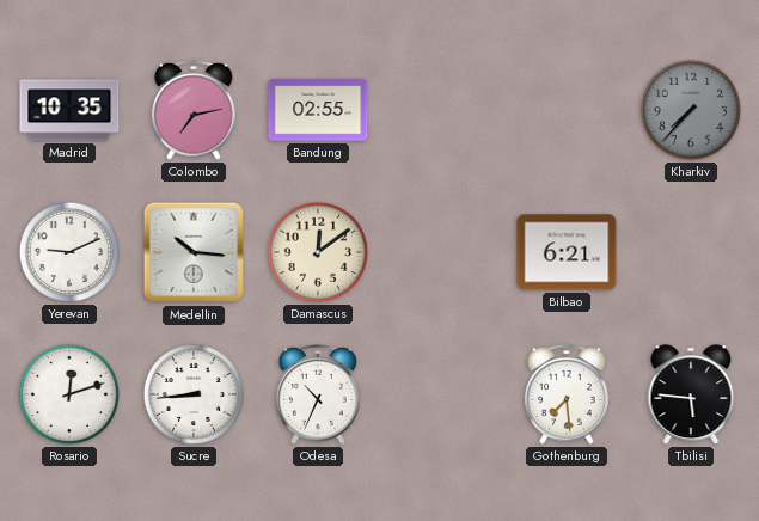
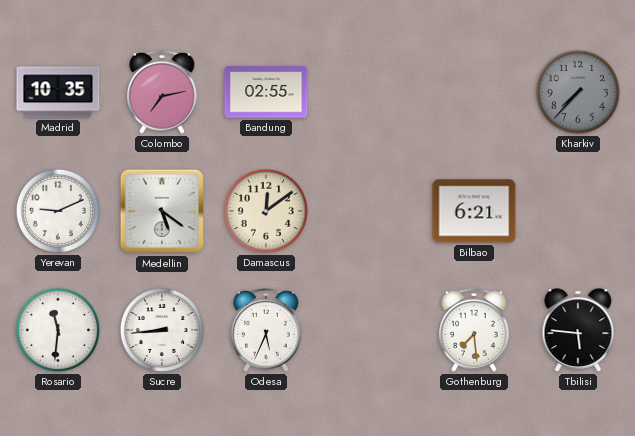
Medellin: 10:16 -> 5:21 (162, 211)
Rosario: 12:12 -> 11:31 (58, 330)
Odesa: 10:34 -> 5:34 (266, 330)
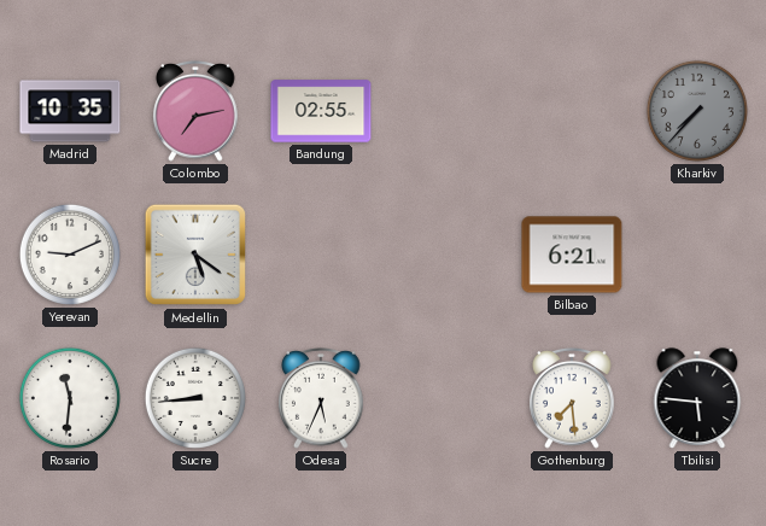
Damascus: 12:09 -> none (266, 211)
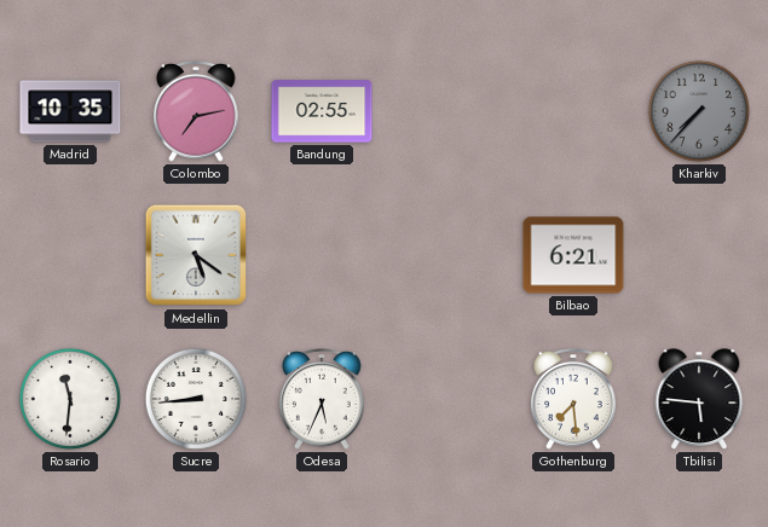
Yerevan: 9:11 -> none (70, 255)
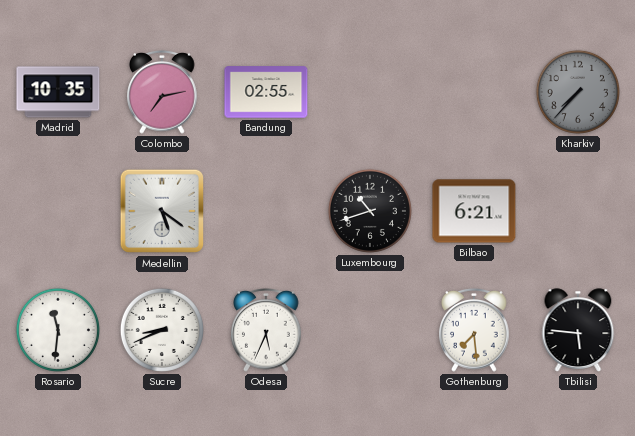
Luxembourg: none -> 10:42 (370, 211)
Sucre: 8:44 -> 8:41 (162, 330)
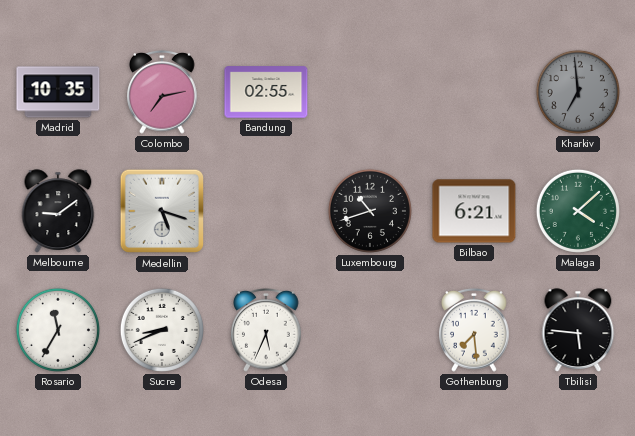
Kharkiv: 7:37 -> 6:59 (578, 92)
Melbourne: none -> 9:09 (58, 211)
Medellin: 5:21 -> 5:18 (162, 211)
Malaga: none -> 4:08 (578, 211)
Rosario: 11:31 -> 11:35 (58, 330)
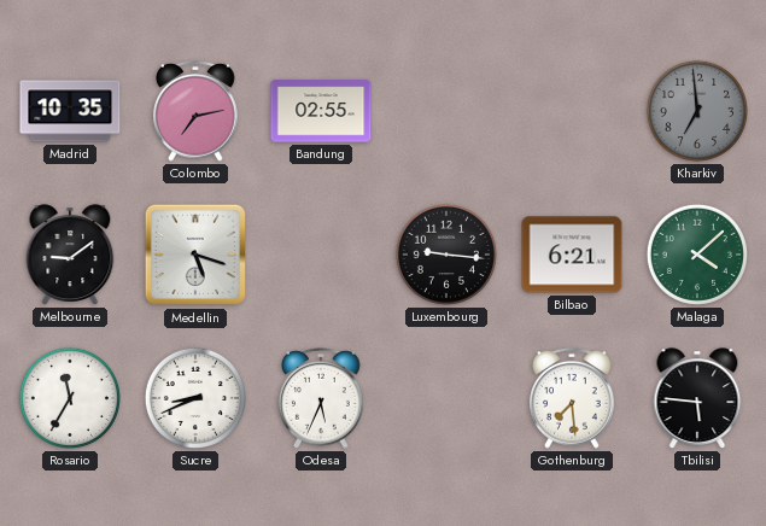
Luxembourg: 10:42 -> 9:16 (446, 255)
